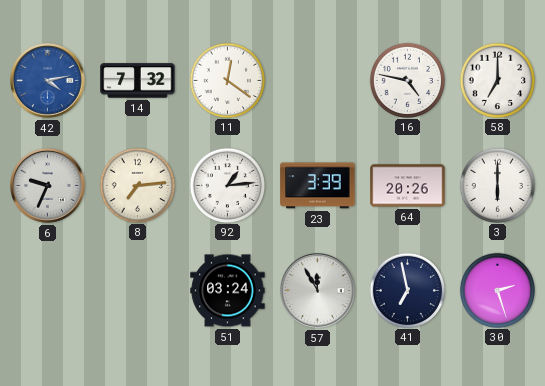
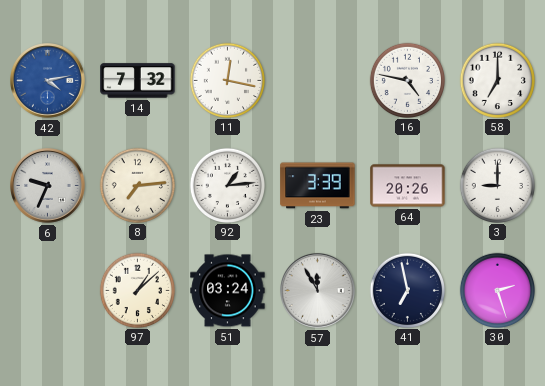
11: 12:21 -> 12:17 (227, 80)
3: 6:00 -> 9:00 (497, 185)
97: none -> 1:08 (137, 290)
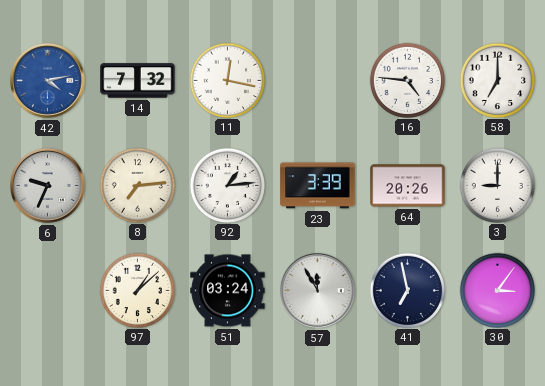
16: 4:47 -> 4:46 (407, 80)
30: 2:27 -> 3:06 (497, 290)
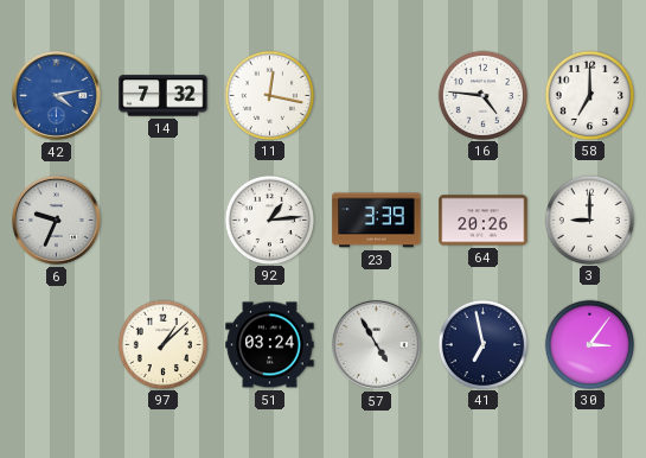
8: 7:14 -> none (137, 185)
57: 11:55 -> 4:55 (377, 345)
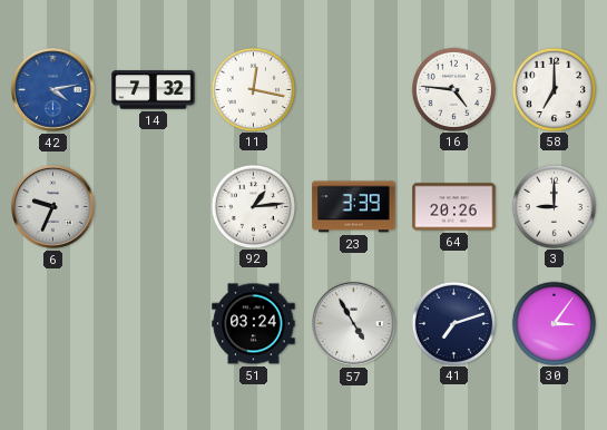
97: 1:08 -> none (162, 344)
41: 6:58 -> 7:12 (453, 323)
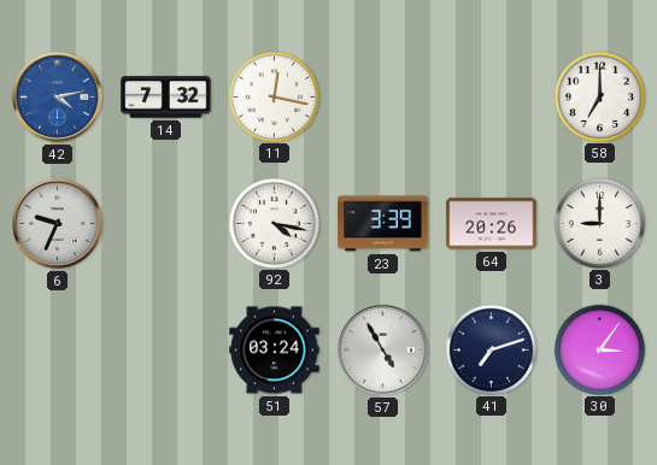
16: 4:46 -> none (453, 89)
92: 1:14 -> 4:17 (274, 223)
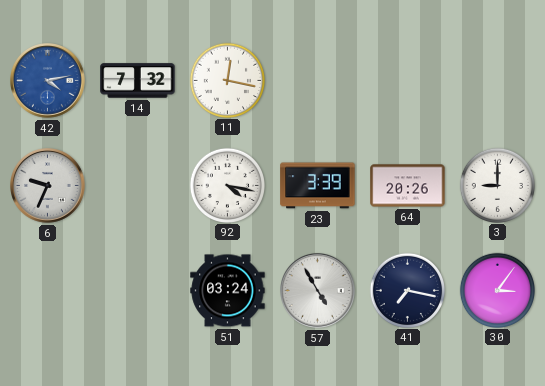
58: 7:00 -> none (599, 96)
41: 7:12 -> 7:17 (407, 290)
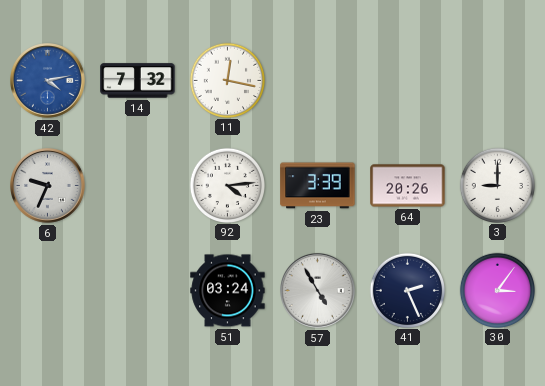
92: 4:17 -> 4:14 (227, 185)
41: 7:17 -> 2:26 (407, 290)
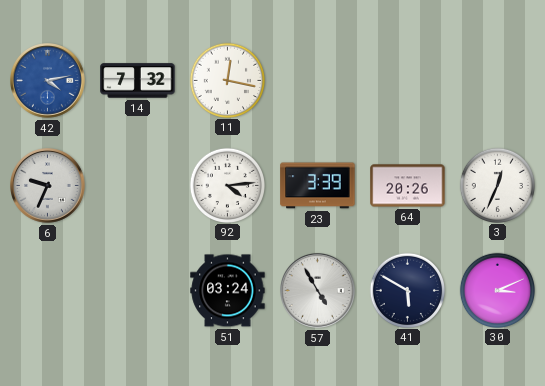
3: 9:00 -> 12:34 (497, 185)
41: 2:26 -> 5:50 (407, 290)
30: 3:06 -> 3:11 (497, 290)
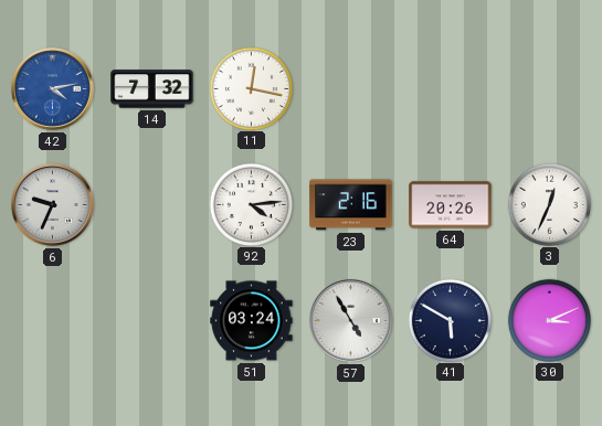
23: 3:39 -> 2:16 (351, 205)
